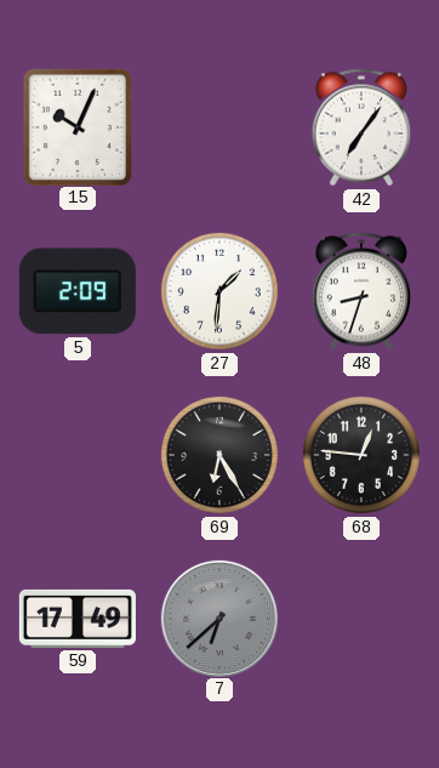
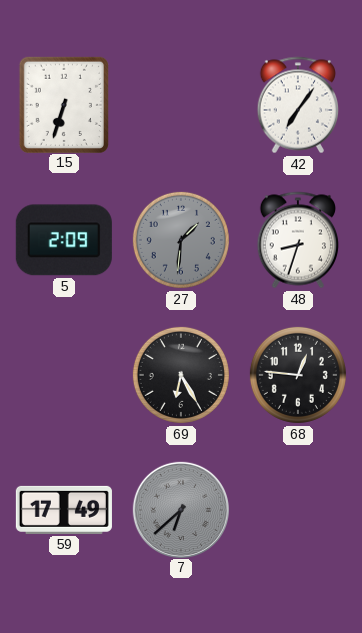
15: 10:04 -> 6:33 (64, 104)
27 dial: white -> grey (181, 240)
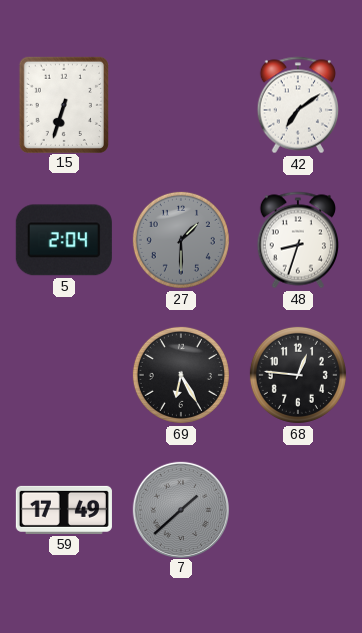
42: 7:06 -> 7:09 (297, 105)
5: 2:09 -> 2:04 (64, 240)
27: 1:31 -> 1:30 (181, 240)
7: 6:38 -> 1:38 (180, 509)
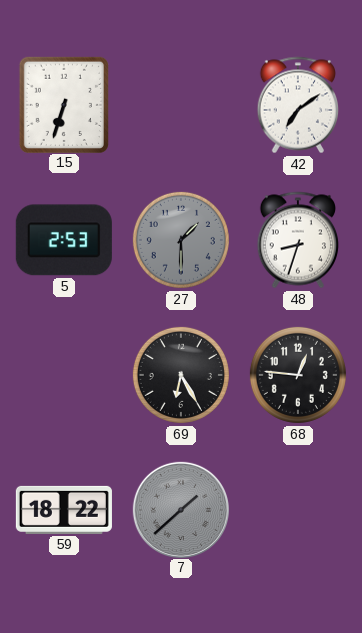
5: 2:04 -> 2:53 (64, 240)
59: 17:49 -> 18:22 (64, 510)
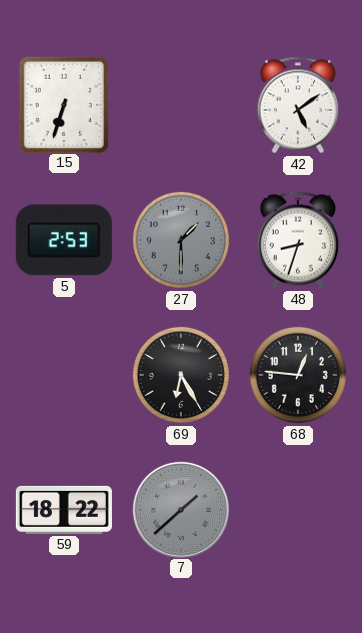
42: 7:09 -> 5:09 (297, 105)
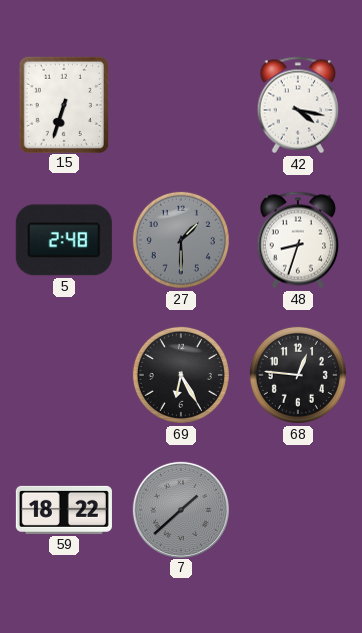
42: 5:09 -> 4:17 (297, 105)
5: 2:53 -> 2:48 (64, 240)
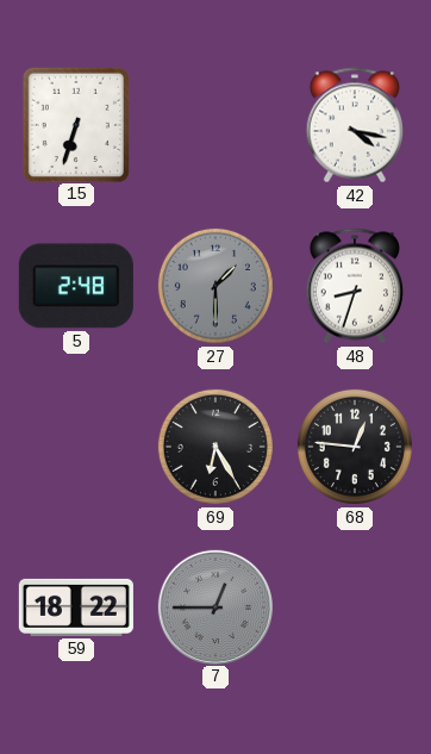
7: 1:38 -> 12:45 (214, 606)
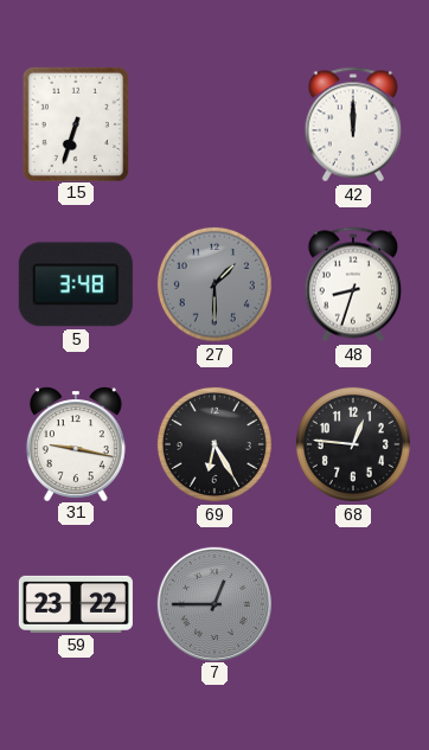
42: 4:17 -> 12:00 (352, 124)
5: 2:48 -> 3:48 (76, 284)
31: none -> 9:17 (76, 443)
59: 18:22 -> 23:22 (76, 604)
